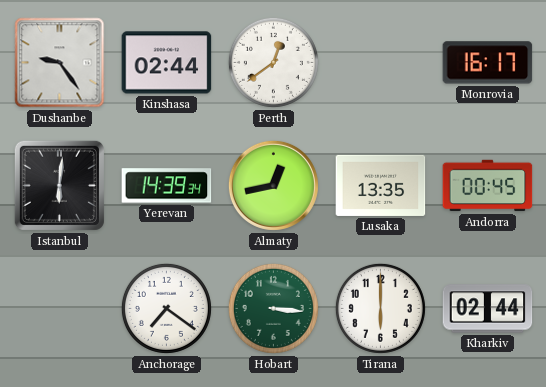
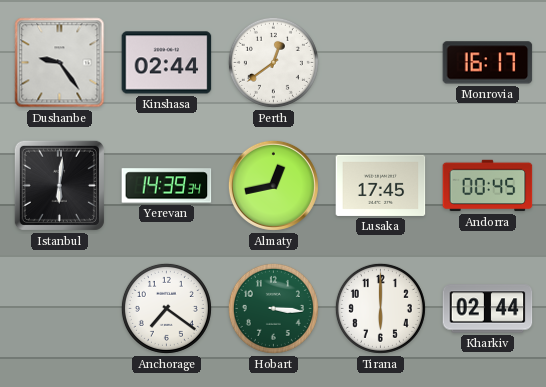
Lusaka: 13:35 -> 17:45 (381, 185)
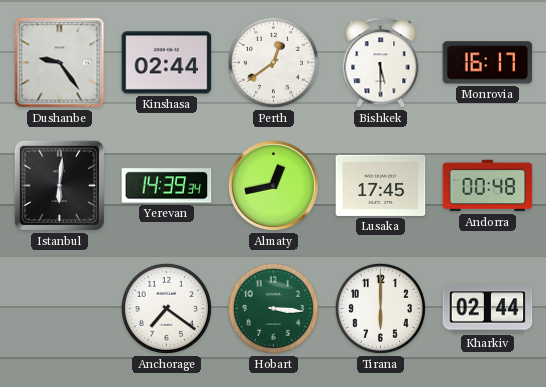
Bishkek: none -> 5:30 (381, 63)
Andorra: 00:45 -> 00:48 (488, 186)
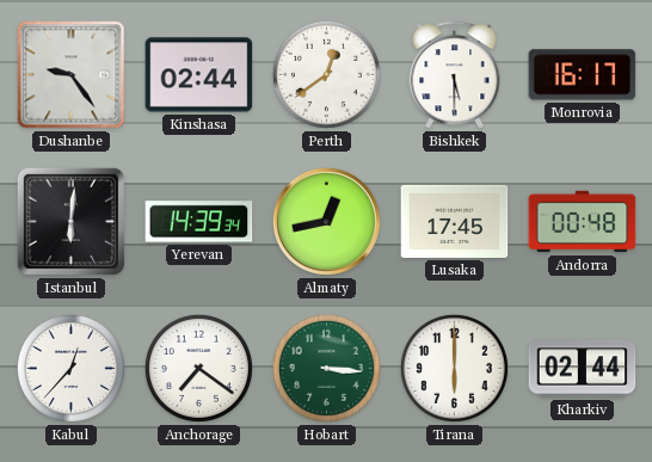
Kabul: none -> 12:37 (70, 368)
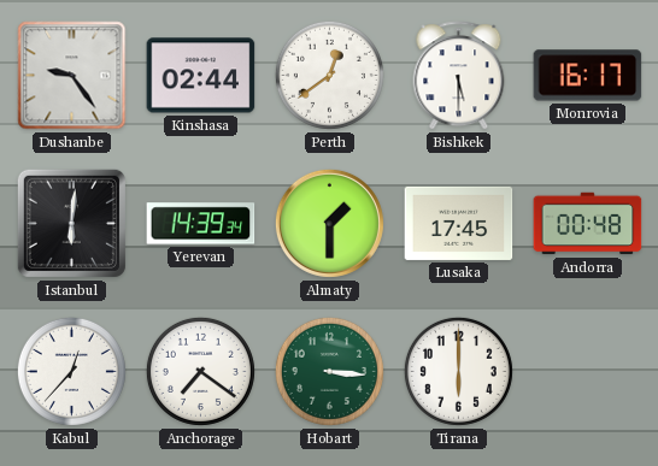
Almaty: 12:43 -> 1:30 (329, 223)
Kharkiv: 02:44 -> none (583, 369)
